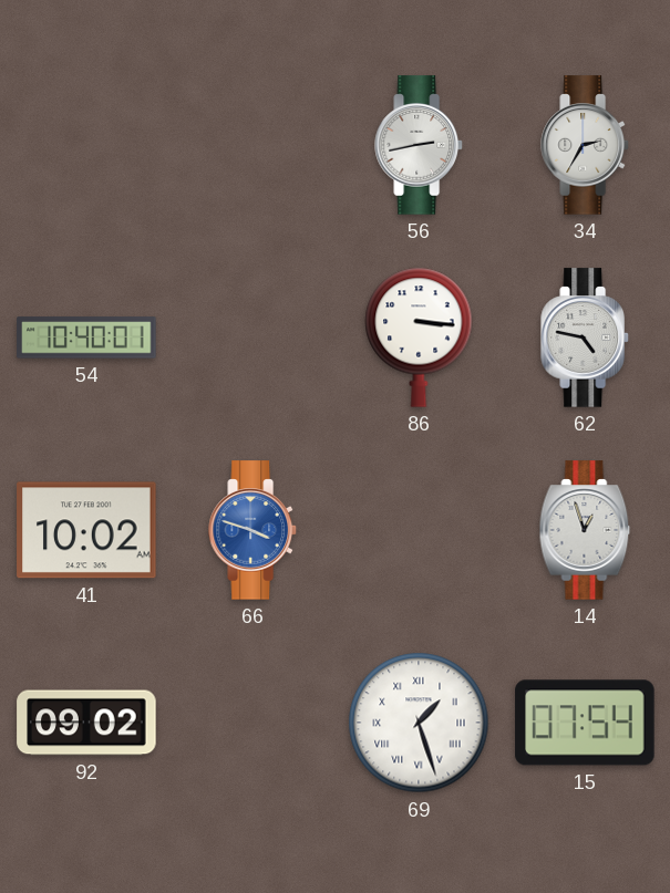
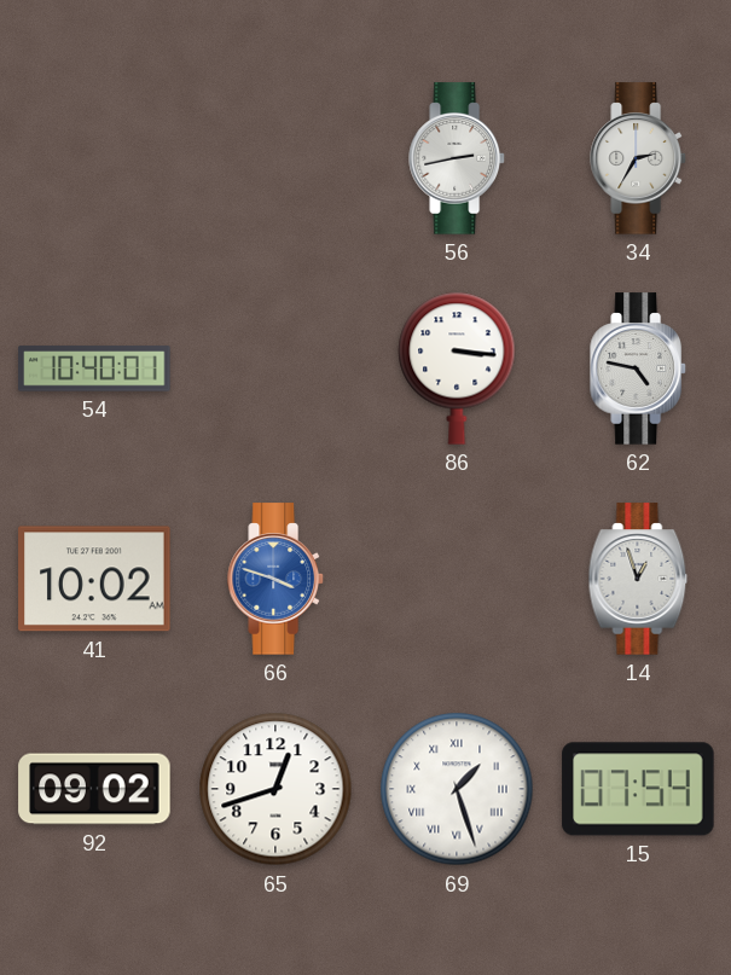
65: none -> 12:42 (275, 789)
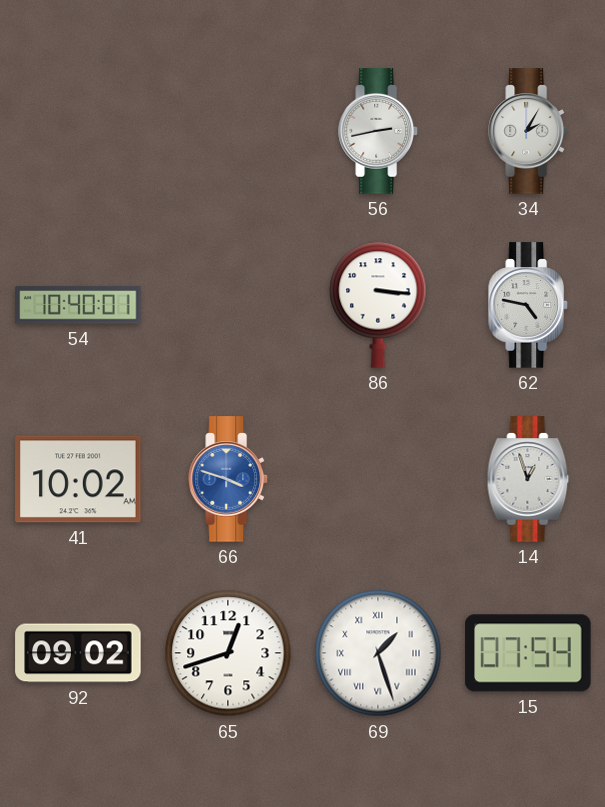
34: 2:35 -> 2:05 (528, 131)
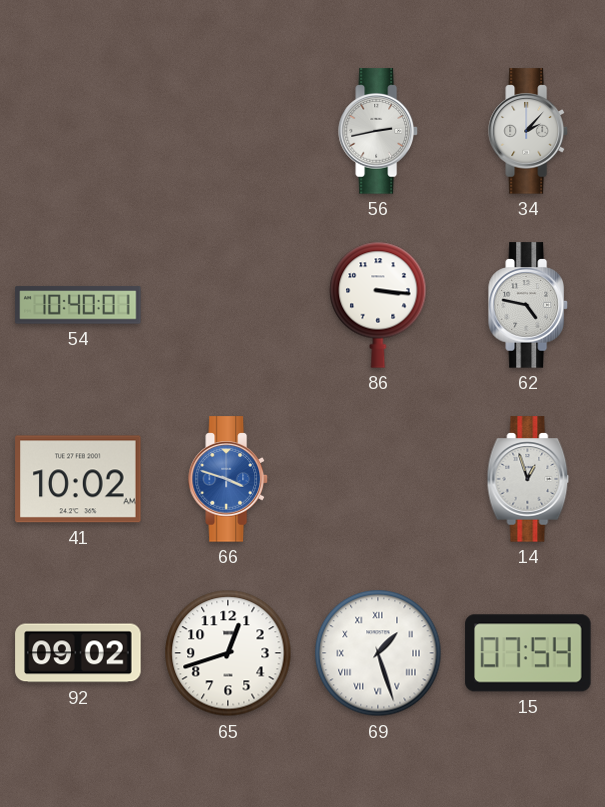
34: 2:05 -> 2:07 (528, 131)
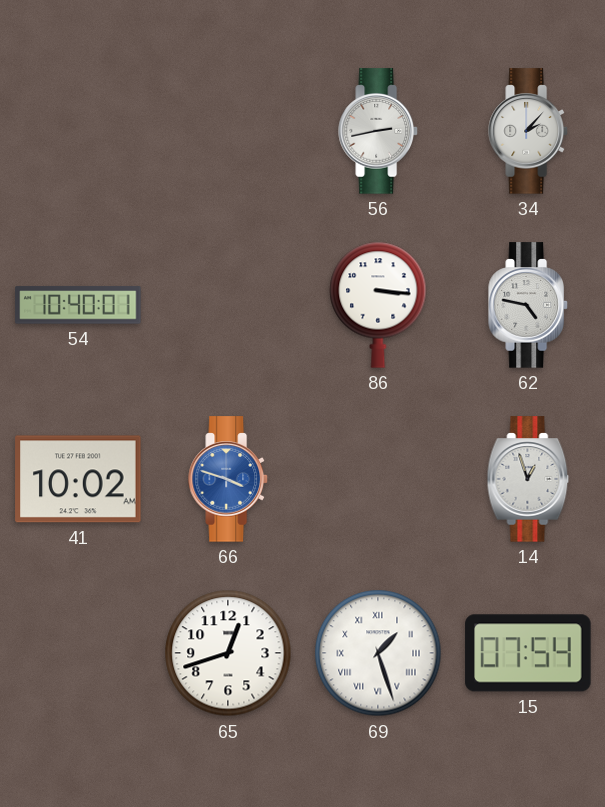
92: 09:02 -> none (78, 653)
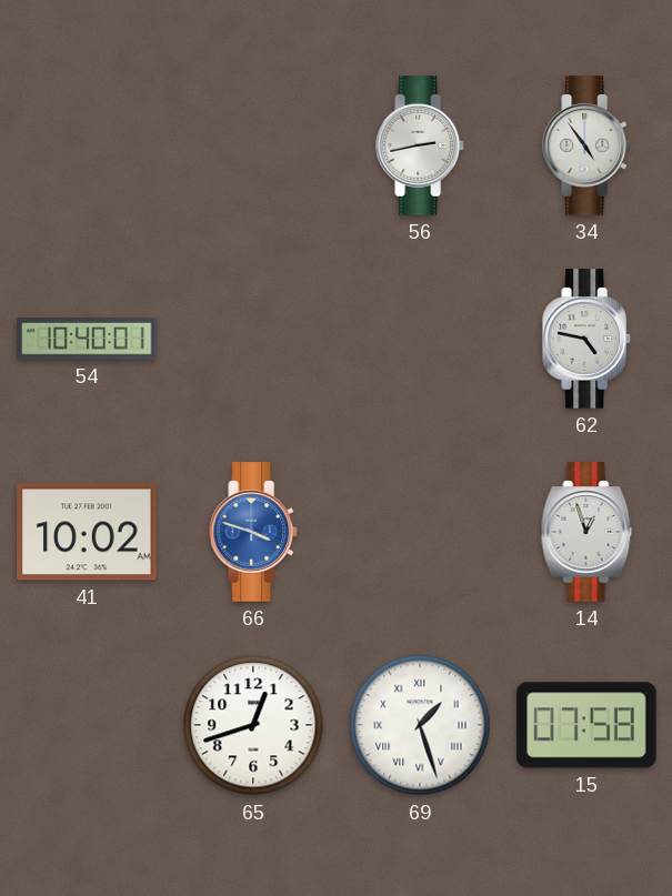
34: 2:07 -> 4:54 (586, 145)
86: 3:16 -> none (378, 305)
15: 07:54 -> 07:58 (586, 725)
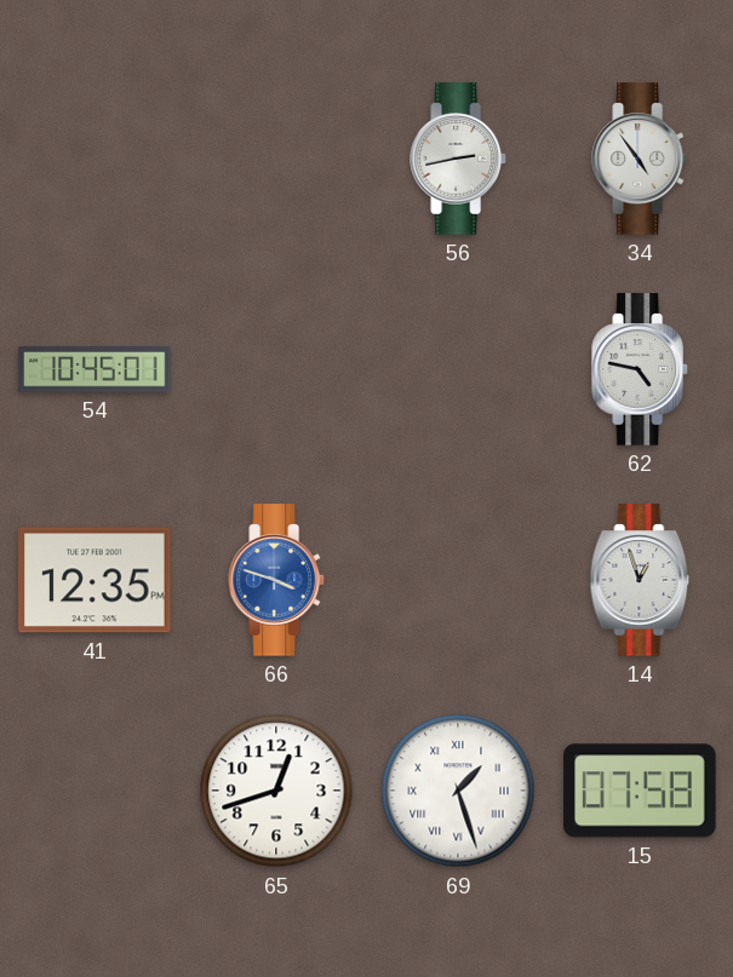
54: 10:40 -> 10:45 (95, 369)
41: 10:02 -> 12:35 (95, 580)
